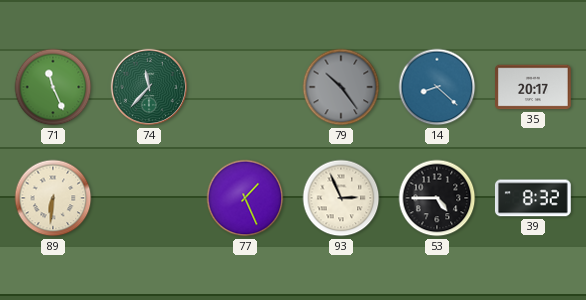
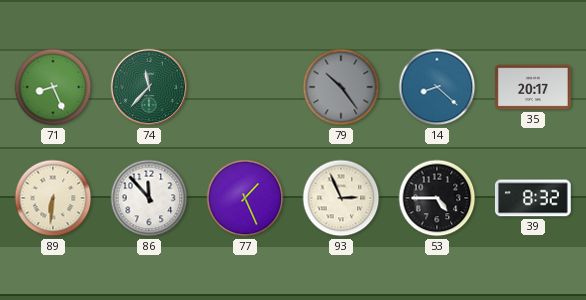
71: 11:26 -> 8:26 (53, 87)
86: none -> 11:53 (149, 198)
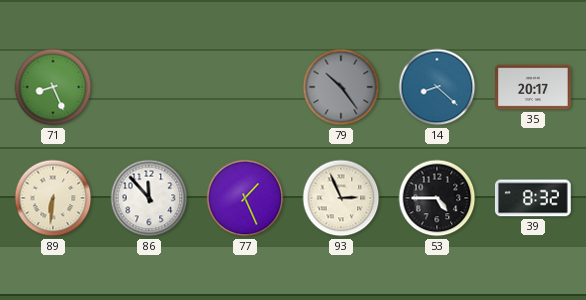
74: 11:37 -> none (149, 87)
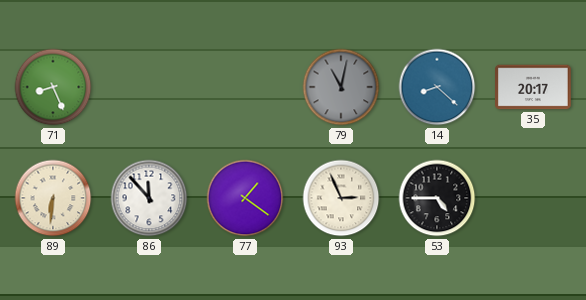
79: 10:24 -> 11:02 (341, 87)
77: 1:26 -> 1:21 (245, 198)
39: 8:32 -> none (533, 198)
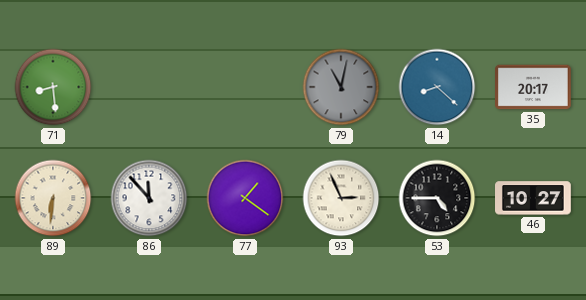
71: 8:26 -> 8:29 (53, 87)
46: none -> 10:27 (534, 198)
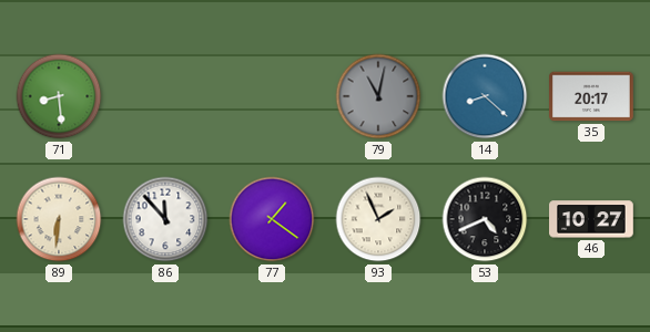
93: 2:56 -> 1:56 (378, 219)
53: 4:45 -> 4:41 (485, 219)
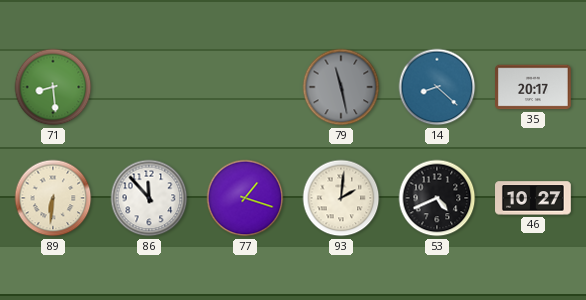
79: 11:02 -> 11:28 (341, 87)
77: 1:21 -> 1:18 (245, 198)
93: 1:56 -> 2:01 (341, 198)
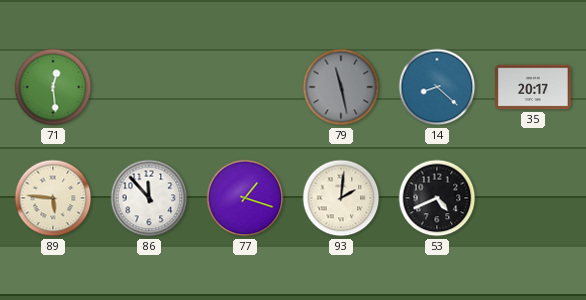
71: 8:29 -> 12:29 (53, 87)
89: 6:31 -> 5:46 (53, 198)
46: 10:27 -> none (534, 198)
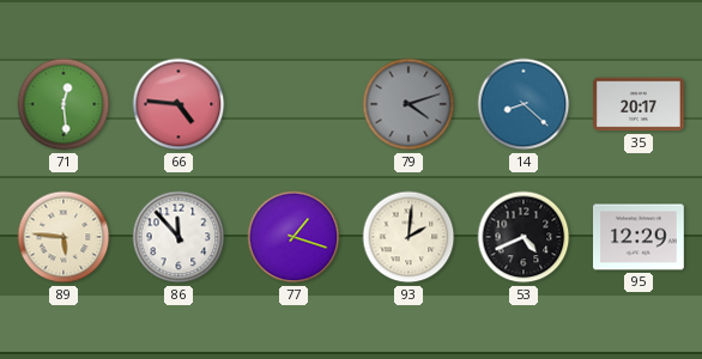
66: none -> 4:46 (178, 104)
79: 11:28 -> 4:12 (409, 104)
95: none -> 12:29 (640, 237)
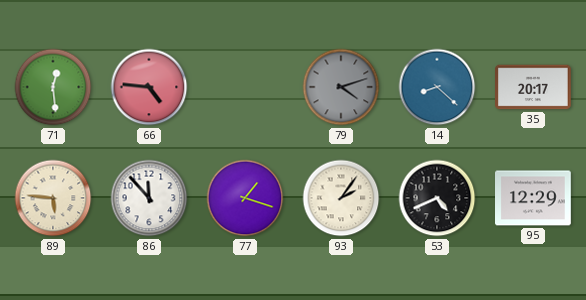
93: 2:01 -> 2:06 (341, 198)
